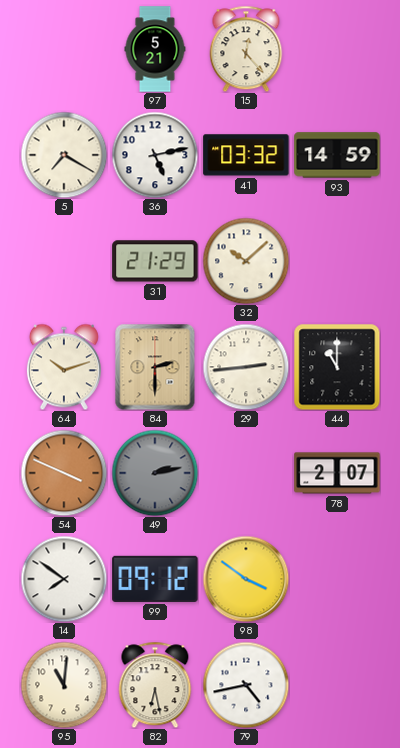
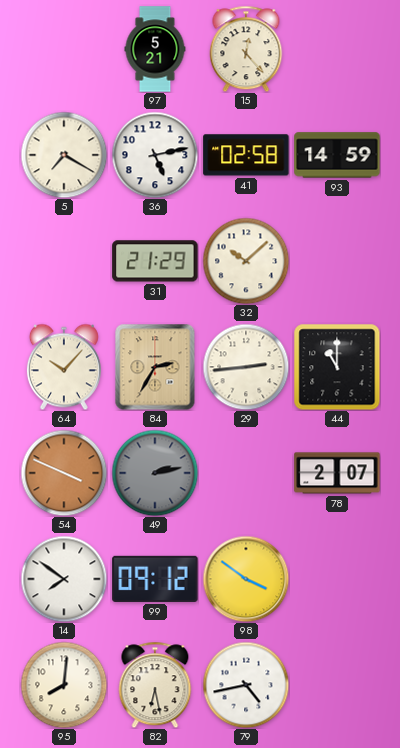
41: 03:32 -> 02:58 (246, 155)
64: 10:12 -> 10:07 (64, 367)
84: 2:30 -> 2:35 (155, 367)
95: 11:01 -> 8:01 (64, 685)
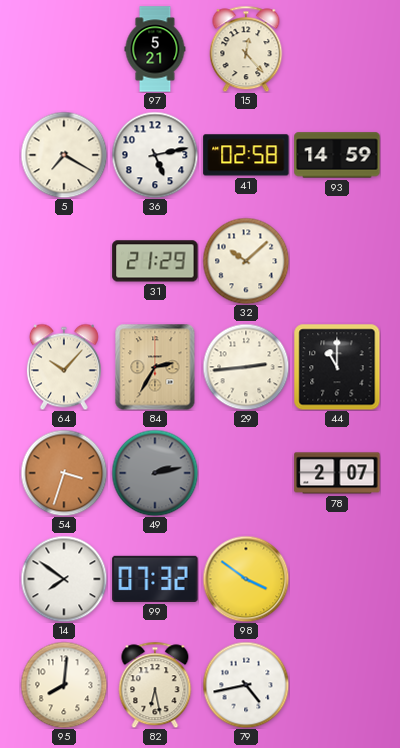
54: 3:49 -> 3:33 (64, 473)
99: 09:12 -> 07:32 (155, 579)
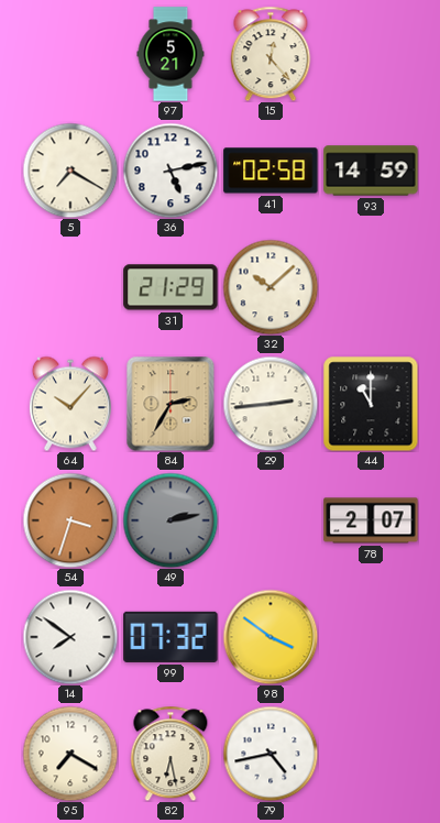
95: 8:01 -> 7:20 (70, 754)
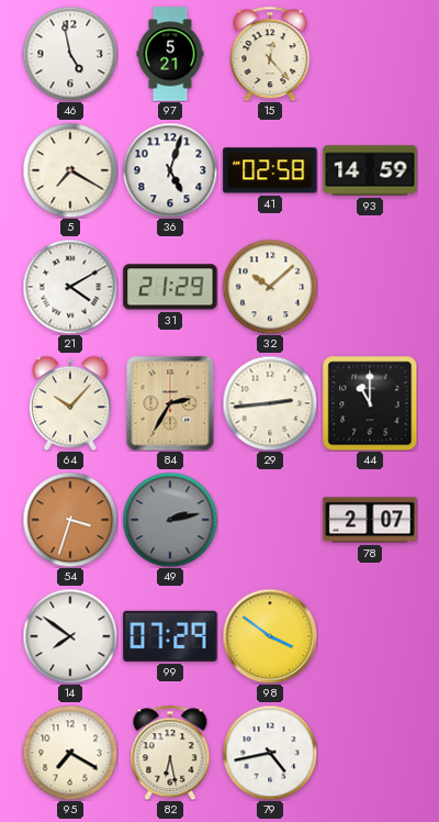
46: none -> 4:58 (70, 54)
36: 5:13 -> 5:03 (170, 170)
21: none -> 4:10 (70, 287)
99: 07:32 -> 07:29 (170, 636)
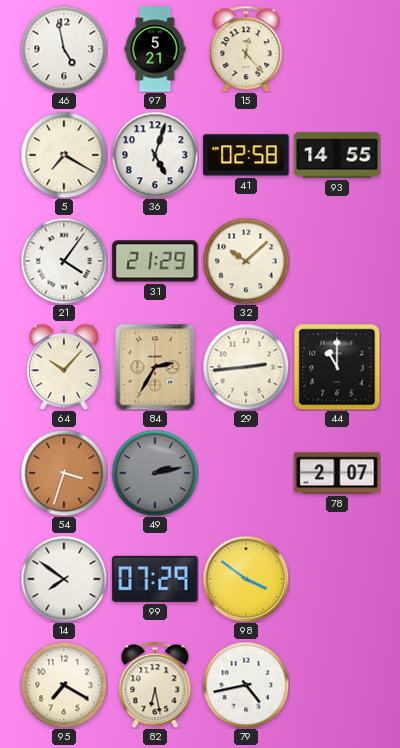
93: 14:59 -> 14:55 (337, 155)
21: 4:10 -> 4:06 (64, 261)
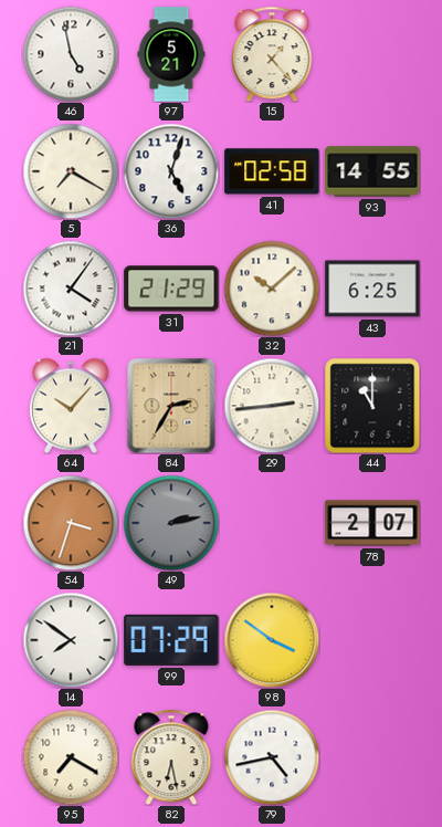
15: 12:23 -> 1:23 (272, 54)
43: none -> 6:25 (372, 289)
